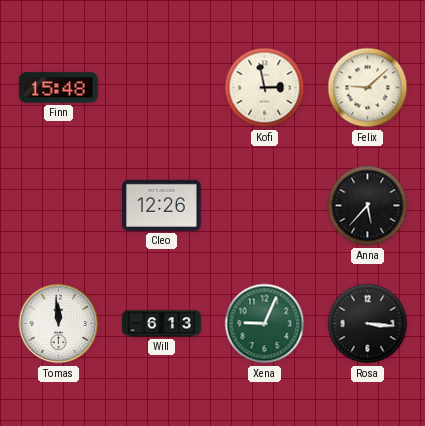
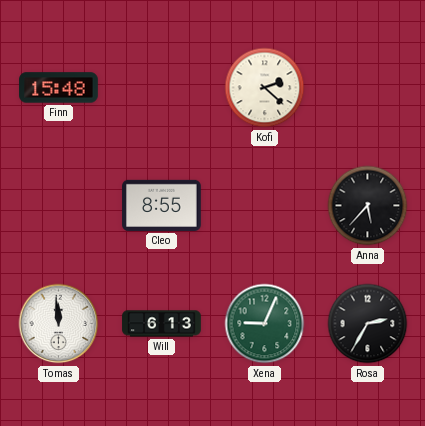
Kofi: 2:58 -> 2:22 (265, 88)
Felix: 9:08 -> none (368, 88)
Cleo: 12:26 -> 8:55 (162, 205)
Rosa: 3:16 -> 2:35 (368, 324)
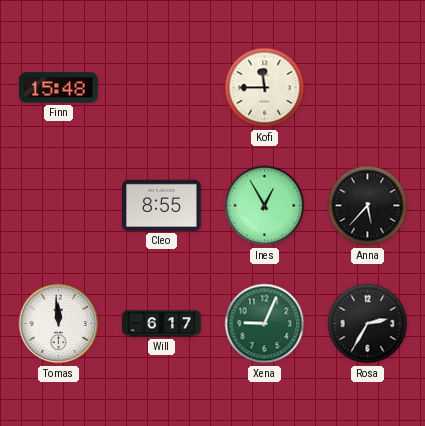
Kofi: 2:22 -> 11:45 (265, 88)
Ines: none -> 12:55 (265, 206)
Will: 6:13 -> 6:17 (162, 324)
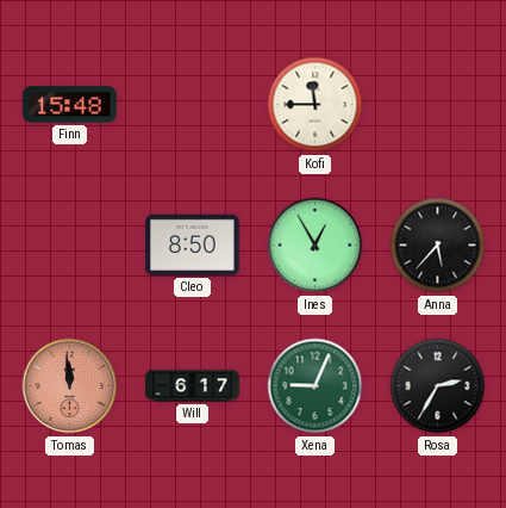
Cleo: 8:55 -> 8:50 (193, 244)
Tomas dial: white -> salmon (70, 386)
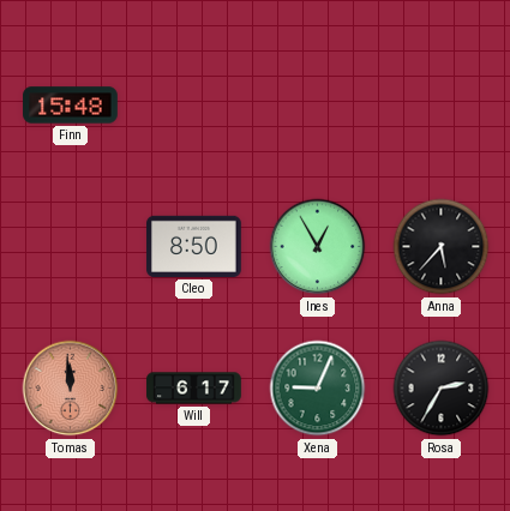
Kofi: 11:45 -> none (316, 105)
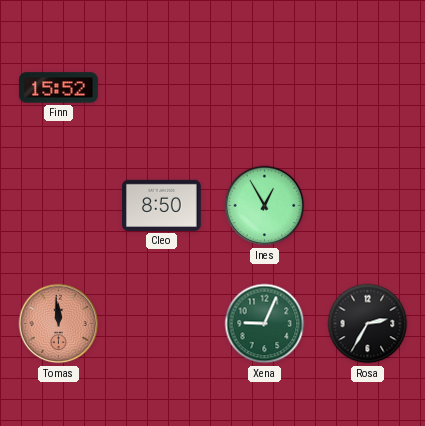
Finn: 15:48 -> 15:52 (59, 88)
Anna: 5:37 -> none (442, 247)
Will: 6:17 -> none (194, 389)
